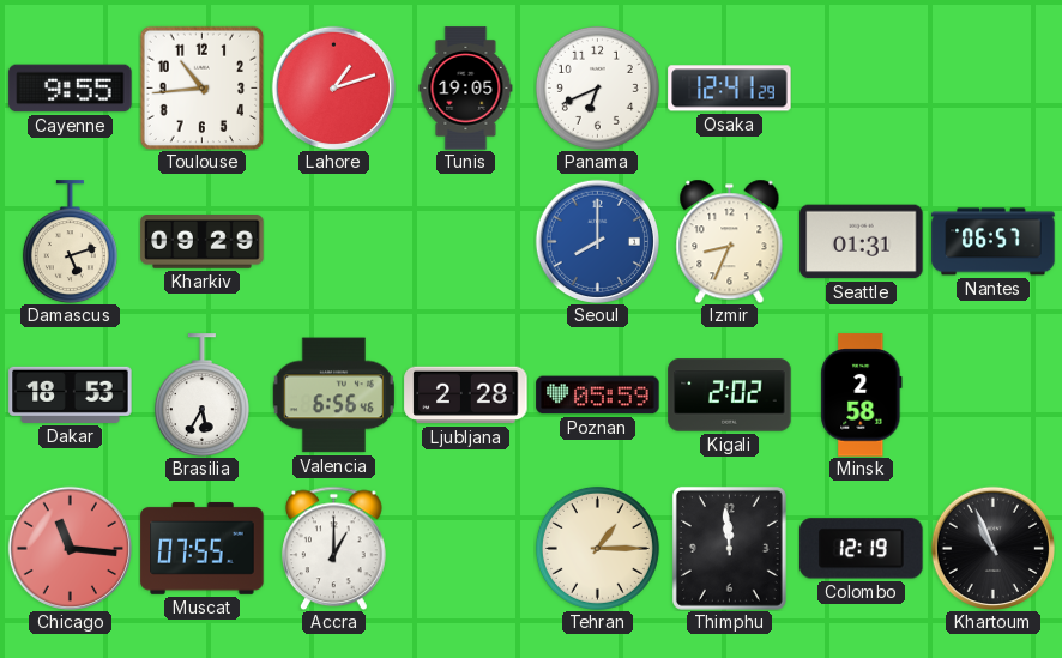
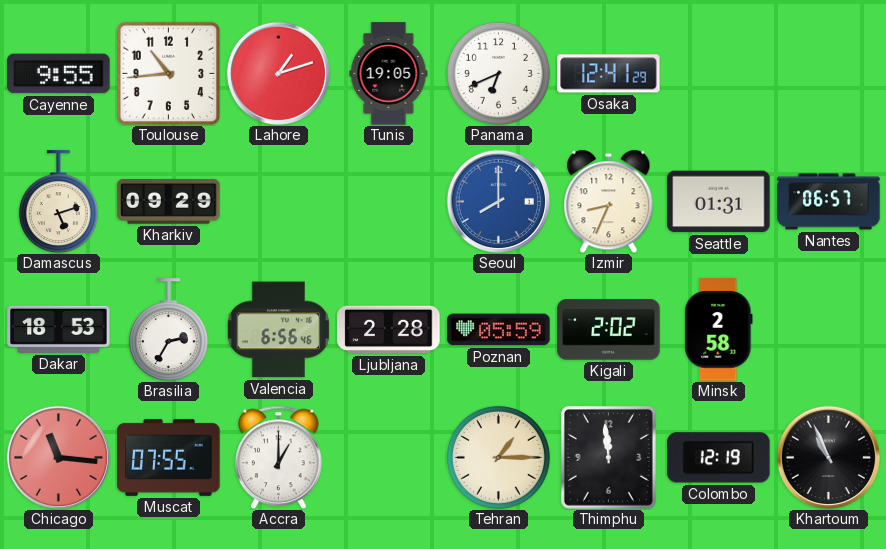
Brasilia: 5:35 -> 2:35 (168, 330)
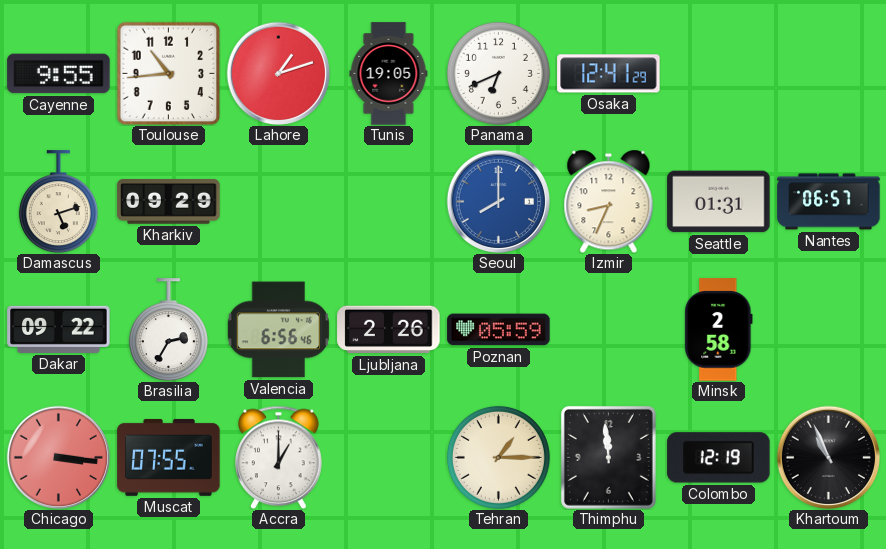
Dakar: 18:53 -> 09:22 (59, 329)
Ljubljana: 2:28 -> 2:26 (389, 330)
Kigali: 2:02 -> none (609, 330)
Chicago: 11:16 -> 3:16 (58, 457)
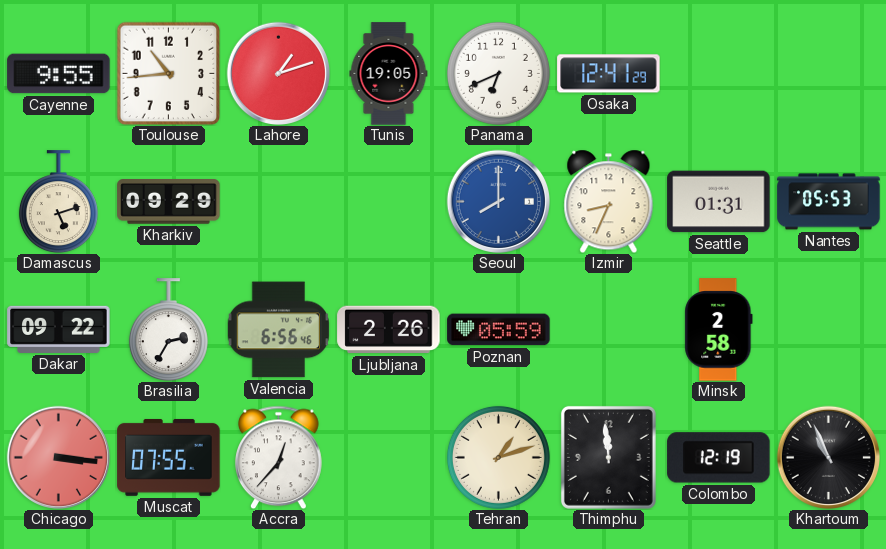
Nantes: 06:57 -> 05:53 (829, 202)
Accra: 1:00 -> 12:37 (279, 457)
Tehran: 1:15 -> 1:12 (498, 457)
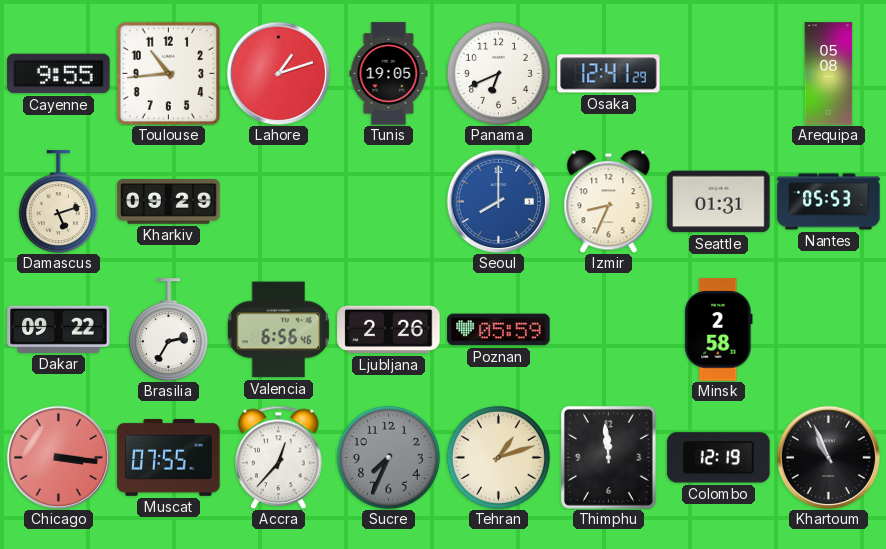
Arequipa: none -> 05:08 (829, 74)
Sucre: none -> 7:34 (388, 457)
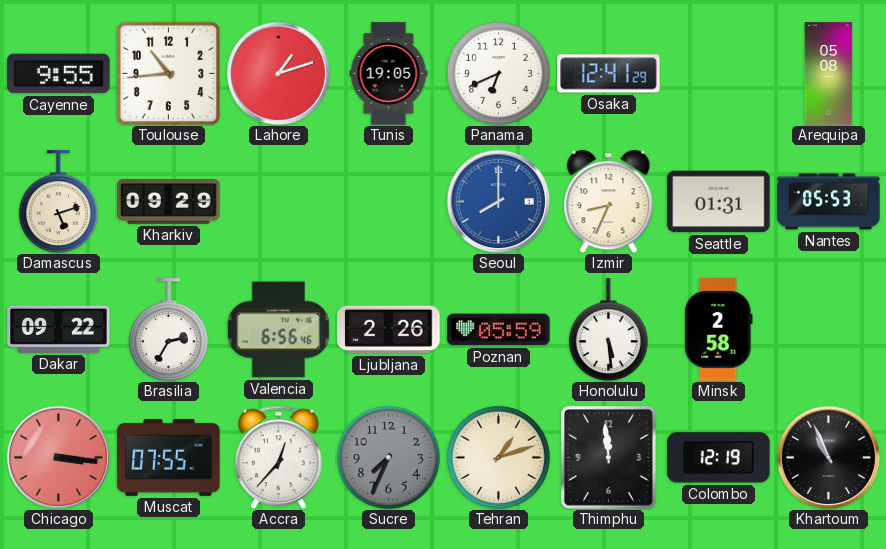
Honolulu: none -> 5:29 (608, 330)
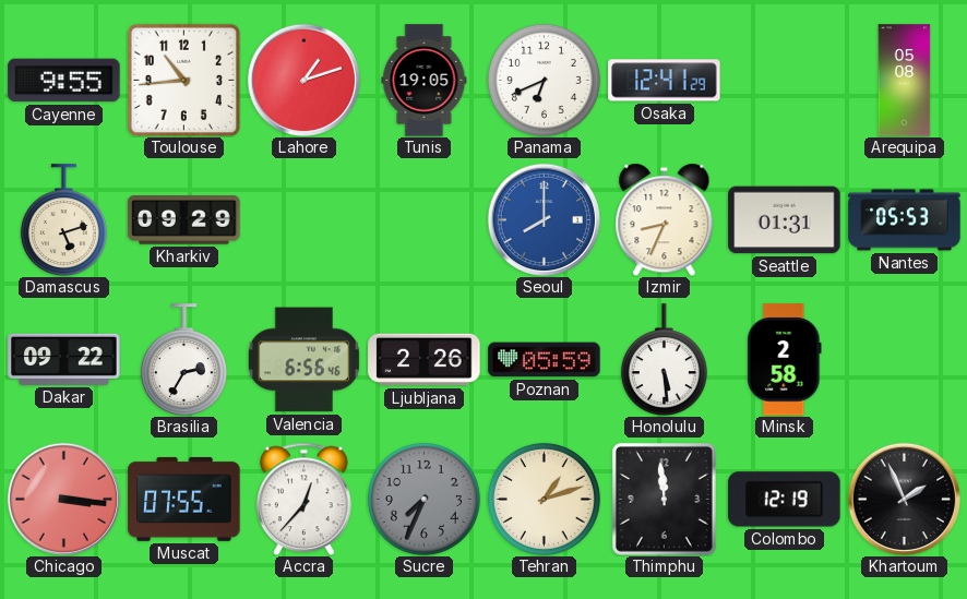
Khartoum: 10:56 -> 1:56 (904, 499)
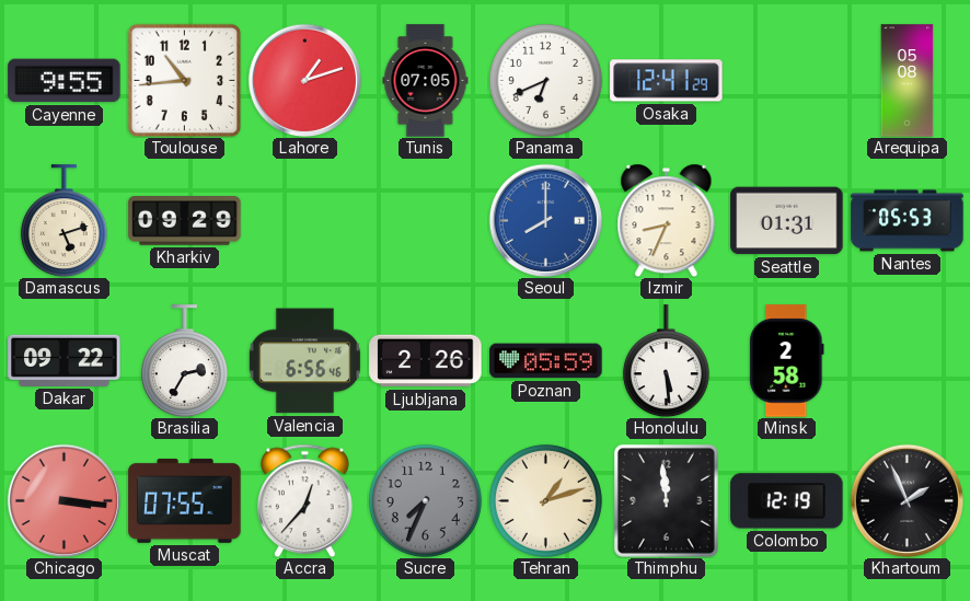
Tunis: 19:05 -> 07:05 (426, 81)
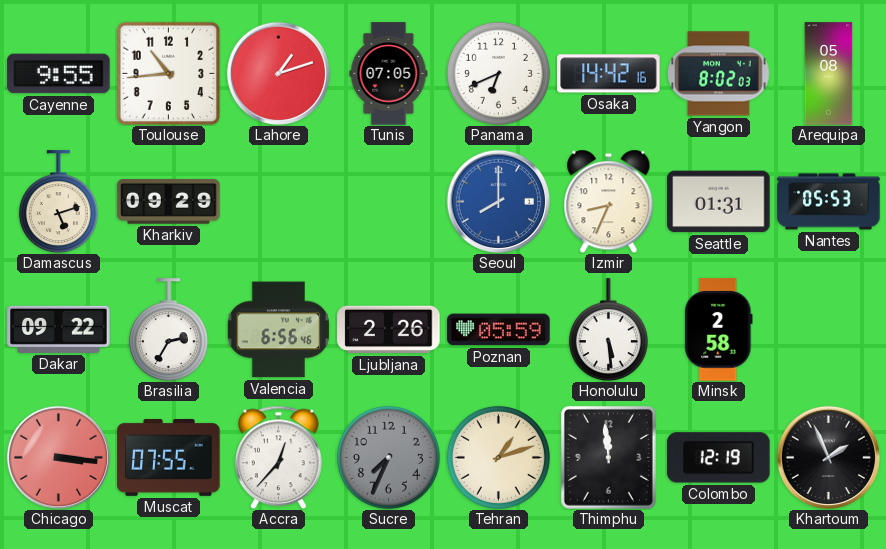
Osaka: 12:41 -> 14:42 (609, 74)
Yangon: none -> 8:02 (719, 74)
